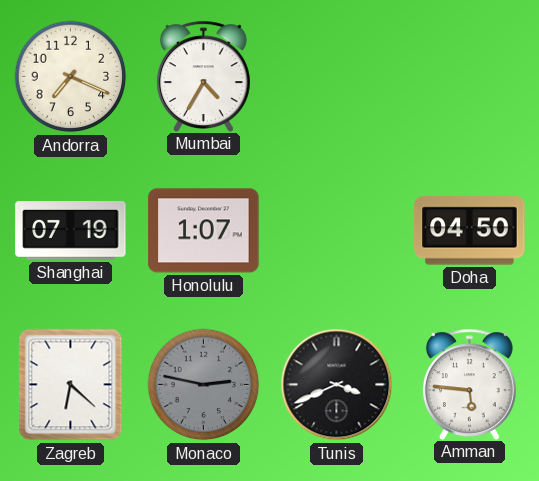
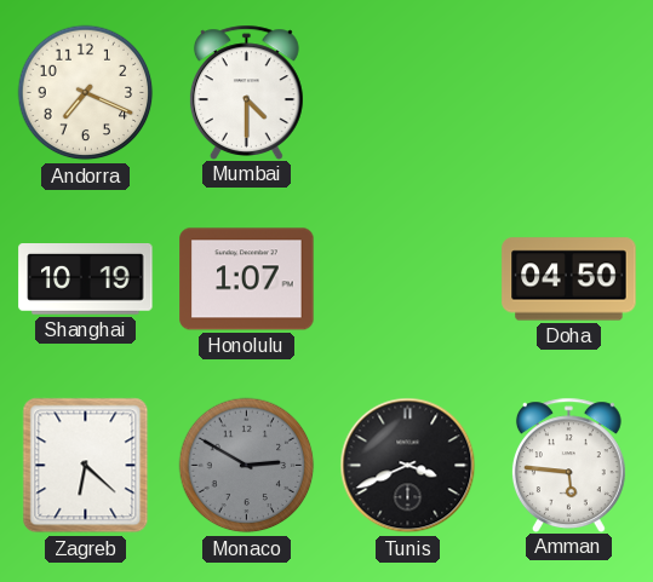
Mumbai: 4:35 -> 4:30 (246, 92)
Shanghai: 07:19 -> 10:19 (86, 280)
Monaco: 2:47 -> 2:50 (247, 466)
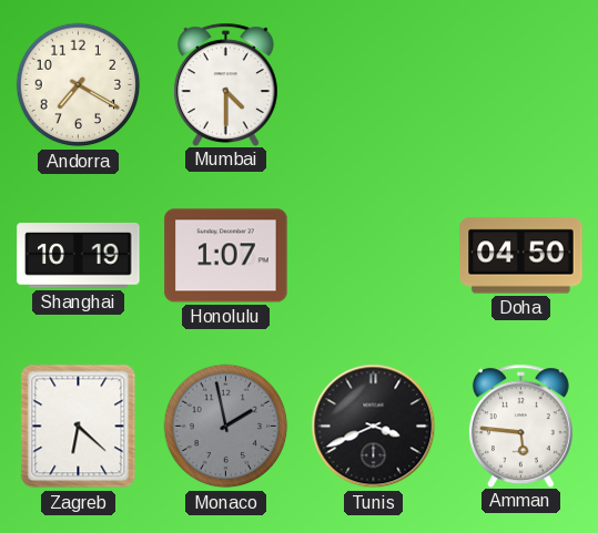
Andorra: 7:19 -> 7:20 (79, 85)
Monaco: 2:50 -> 1:58 (226, 427)
